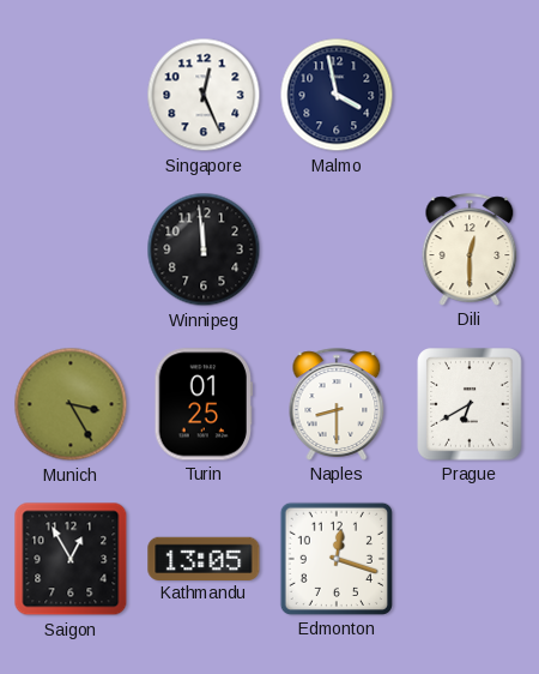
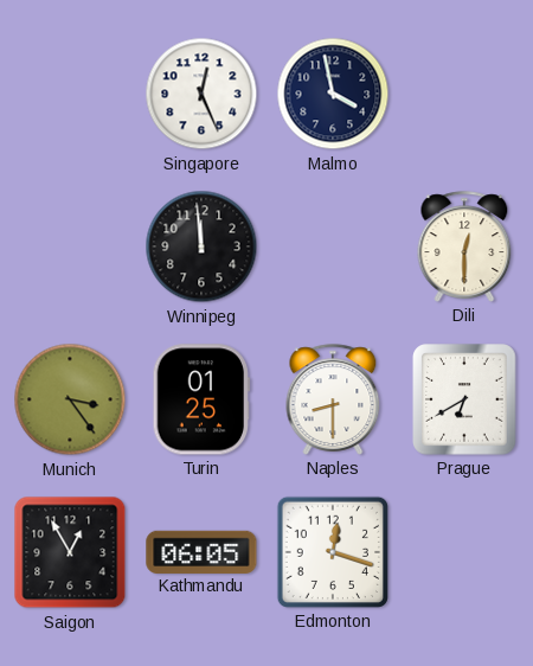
Munich: 3:25 -> 3:24 (70, 399)
Kathmandu: 13:05 -> 06:05 (201, 551)
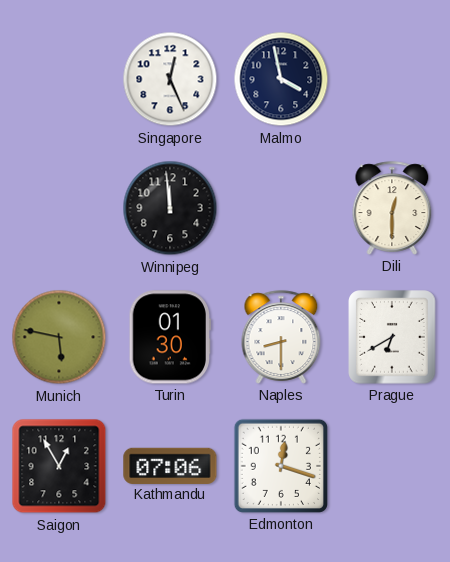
Munich: 3:24 -> 5:47 (59, 337)
Turin: 01:25 -> 01:30 (169, 337)
Kathmandu: 06:05 -> 07:06 (170, 465)
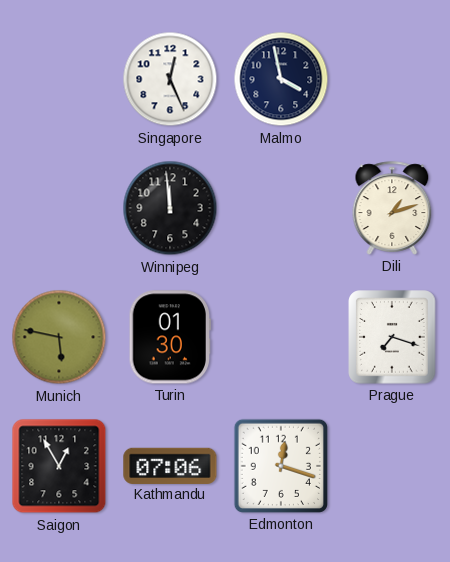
Dili: 12:30 -> 1:12 (392, 208)
Naples: 8:30 -> none (281, 337)
Prague: 6:40 -> 7:18 (392, 337)
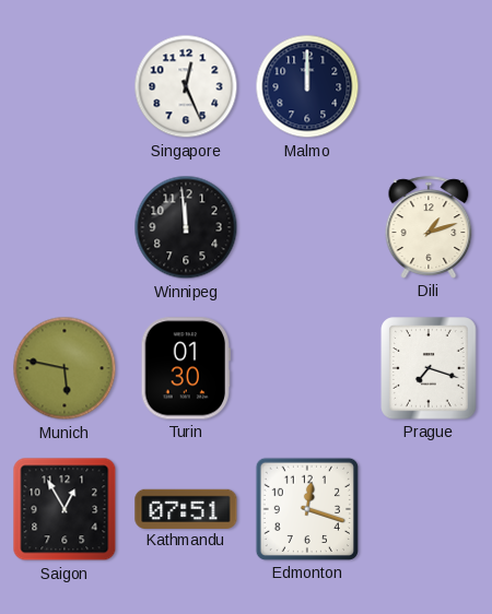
Malmo: 3:58 -> 12:00 (307, 86)
Kathmandu: 07:06 -> 07:51 (186, 508)
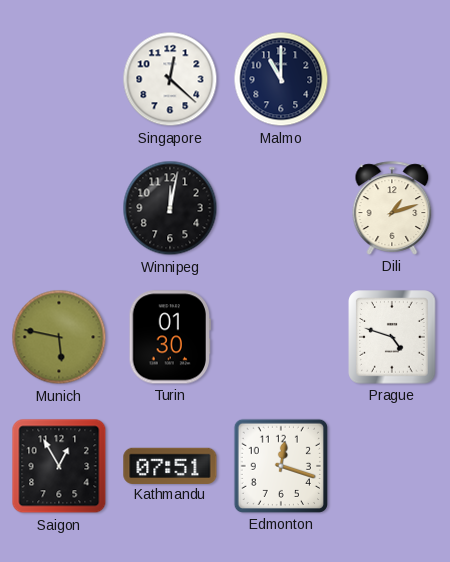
Singapore: 12:26 -> 12:22 (170, 79)
Malmo: 12:00 -> 11:00 (281, 79)
Winnipeg: 11:59 -> 12:02 (170, 208)
Prague: 7:18 -> 4:48 (392, 337)
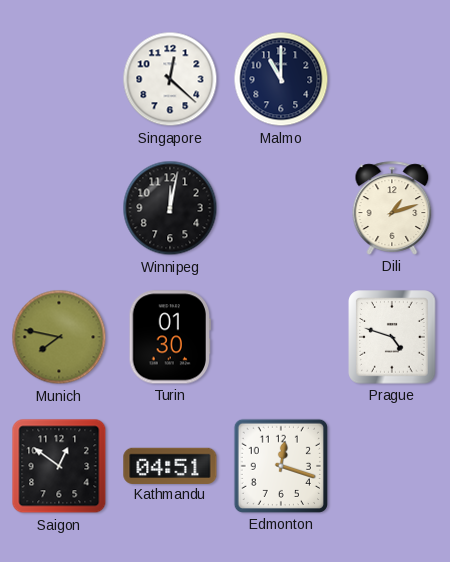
Munich: 5:47 -> 7:47 (59, 337)
Saigon: 12:55 -> 12:51 (59, 466)
Kathmandu: 07:51 -> 04:51 (170, 465)
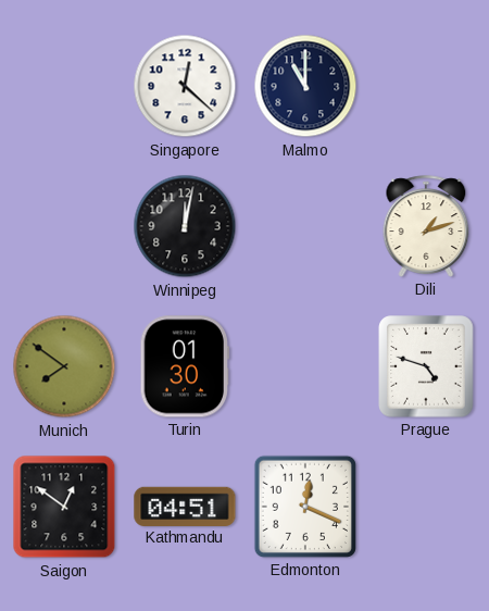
Munich: 7:47 -> 7:51 (64, 366)
Edmonton: 12:18 -> 12:19 (305, 507)
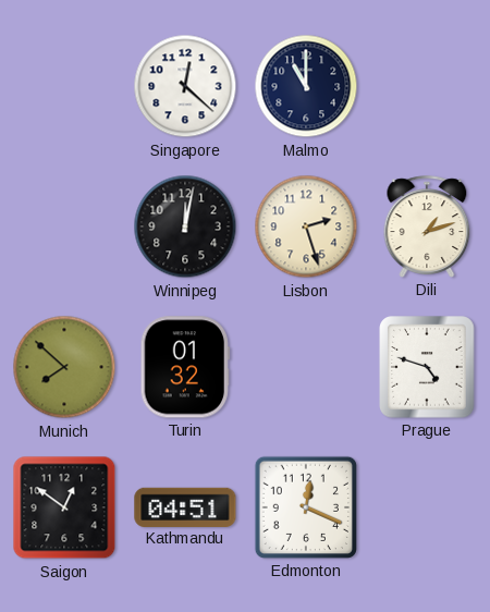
Lisbon: none -> 2:27 (306, 227)
Munich: 7:51 -> 7:52 (64, 367)
Turin: 01:30 -> 01:32 (184, 367)
